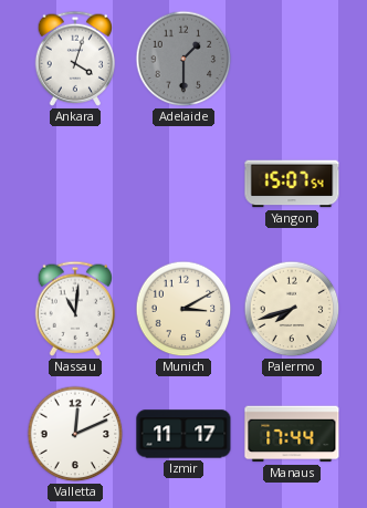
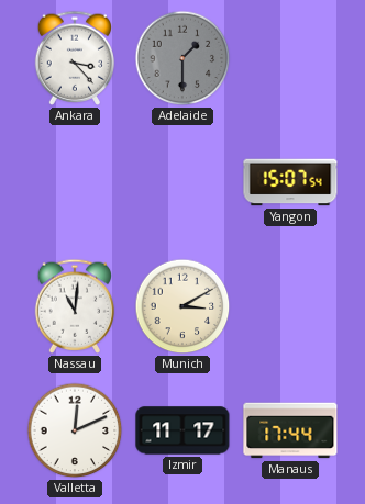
Ankara: 4:03 -> 3:23 (75, 58)
Palermo: 7:42 -> none (292, 309)
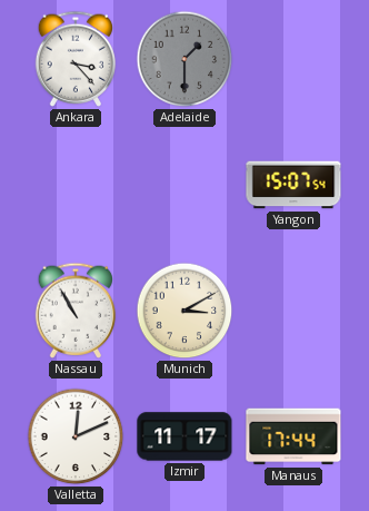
Nassau: 11:01 -> 10:55 (76, 311)
